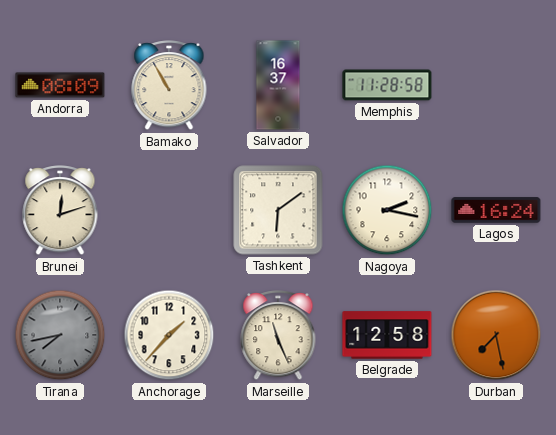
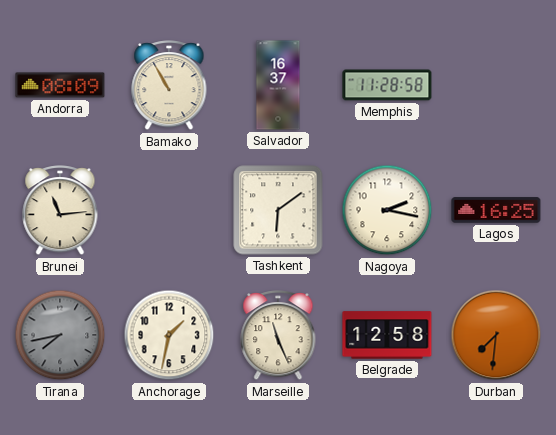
Brunei: 12:12 -> 11:14 (60, 211)
Lagos: 16:24 -> 16:25 (496, 210)
Anchorage: 1:37 -> 1:32 (169, 335)
Durban: 7:28 -> 7:31 (496, 335)
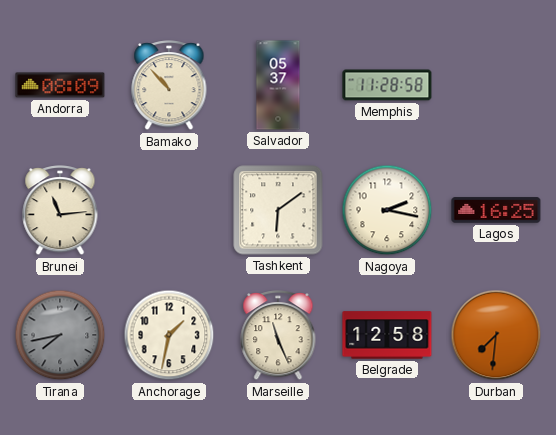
Bamako: 10:55 -> 10:53 (169, 86)
Salvador: 16:37 -> 05:37 (278, 85)
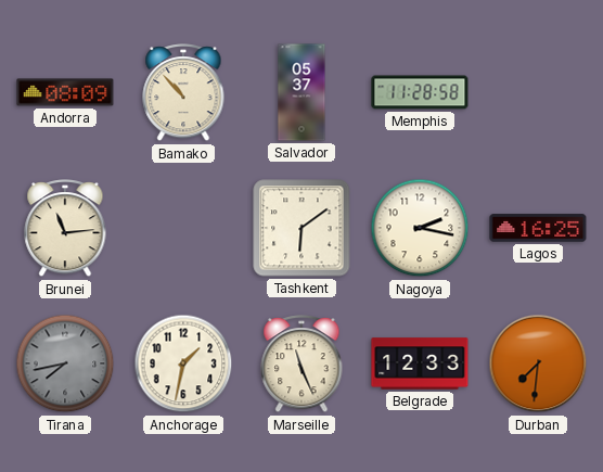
Belgrade: 12:58 -> 12:33 (420, 363)
